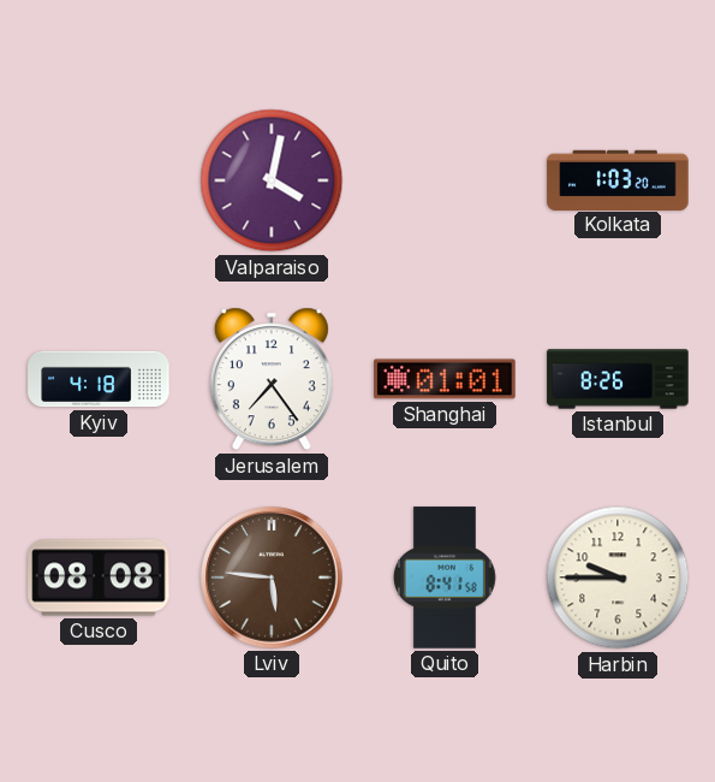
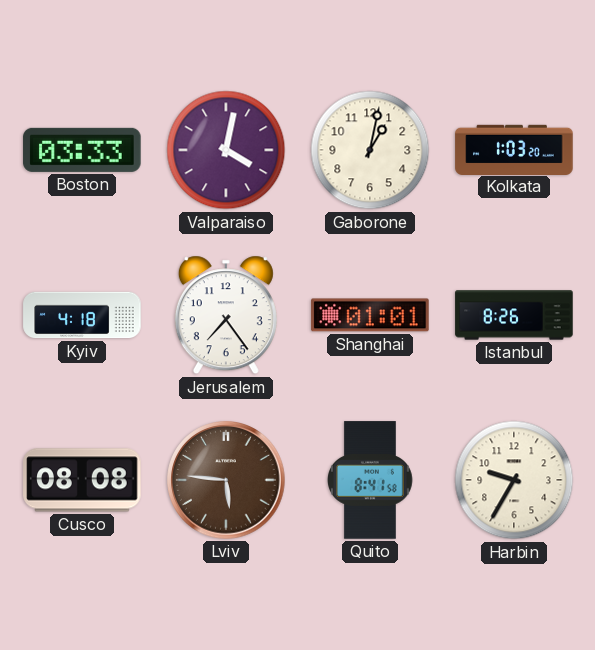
Boston: none -> 03:33 (82, 150)
Gaborone: none -> 1:02 (370, 150)
Harbin: 9:45 -> 9:35 (514, 480)
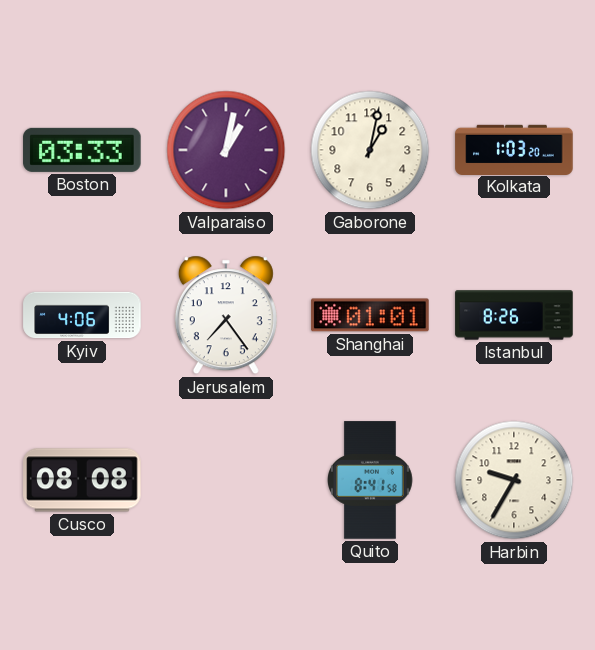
Valparaiso: 4:02 -> 1:02 (226, 150)
Kyiv: 4:18 -> 4:06 (82, 315)
Lviv: 5:46 -> none (226, 480)
